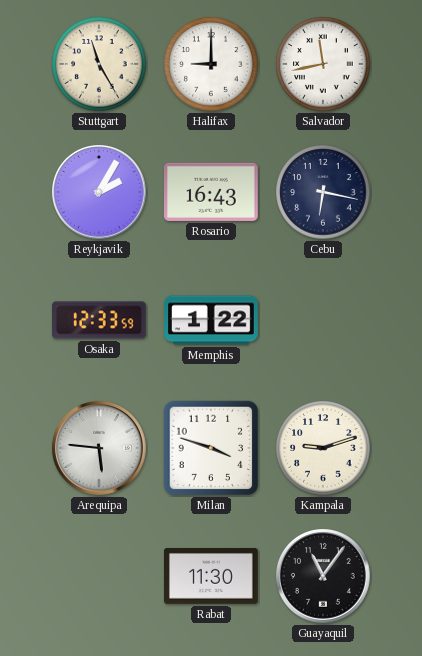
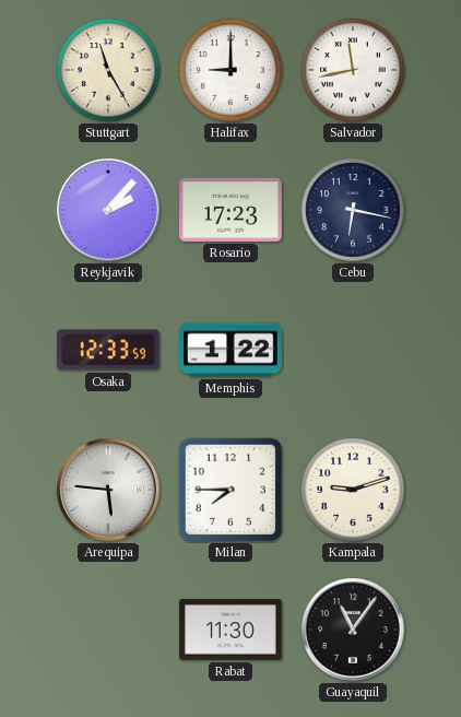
Reykjavik: 2:05 -> 2:07 (108, 210)
Rosario: 16:43 -> 17:23 (230, 210)
Milan: 3:48 -> 7:45 (230, 490)
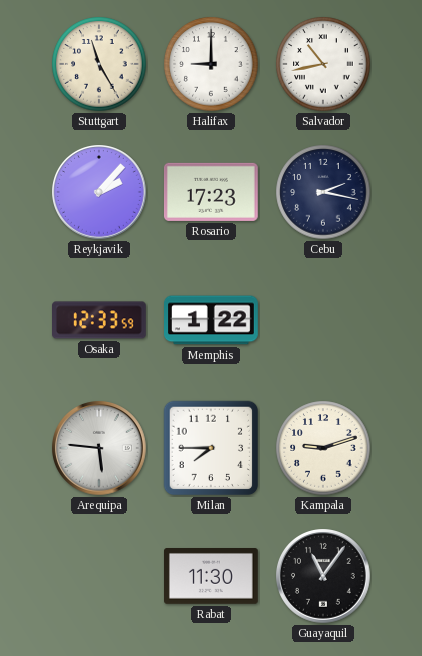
Salvador: 11:43 -> 10:43 (323, 64)
Cebu: 6:17 -> 2:17 (323, 192)
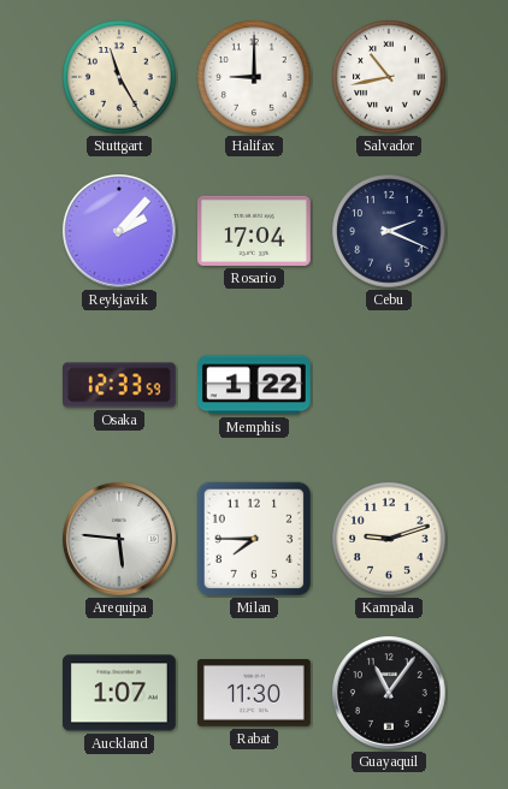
Rosario: 17:23 -> 17:04 (254, 231)
Cebu: 2:17 -> 2:19 (389, 231)
Auckland: none -> 1:07 (120, 693)
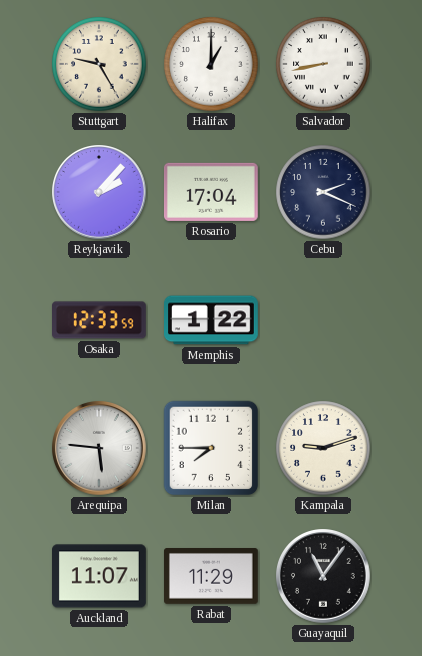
Stuttgart: 11:25 -> 9:25 (99, 64)
Halifax: 9:00 -> 1:00 (211, 64)
Salvador: 10:43 -> 8:43 (323, 64)
Auckland: 1:07 -> 11:07 (100, 576)
Rabat: 11:30 -> 11:29 (212, 577)
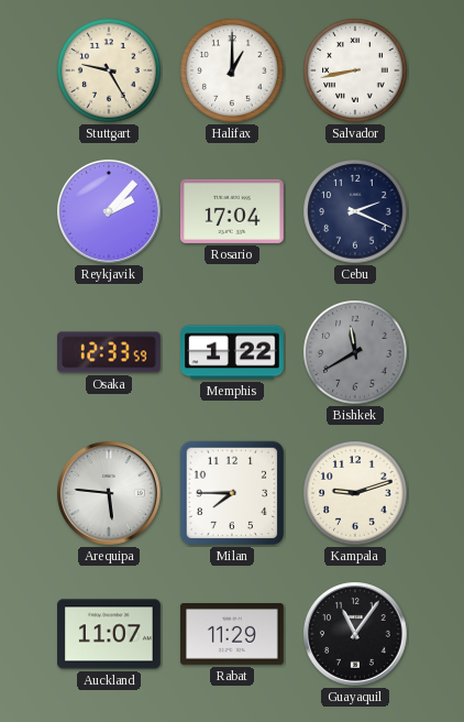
Bishkek: none -> 11:40 (355, 352)
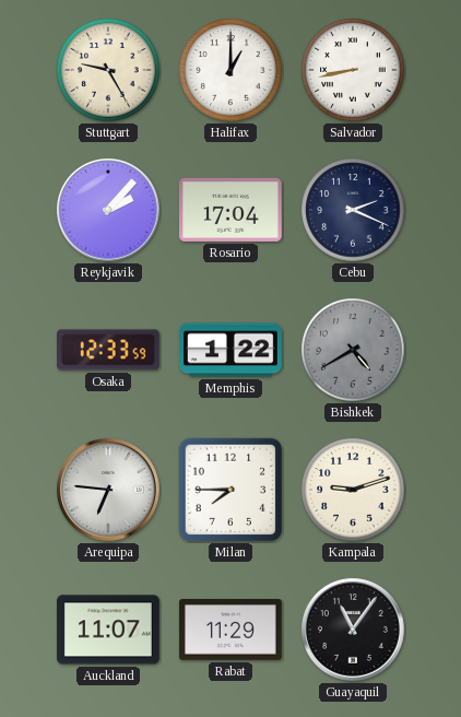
Bishkek: 11:40 -> 4:40 (353, 350)
Arequipa: 5:46 -> 6:46 (108, 490)
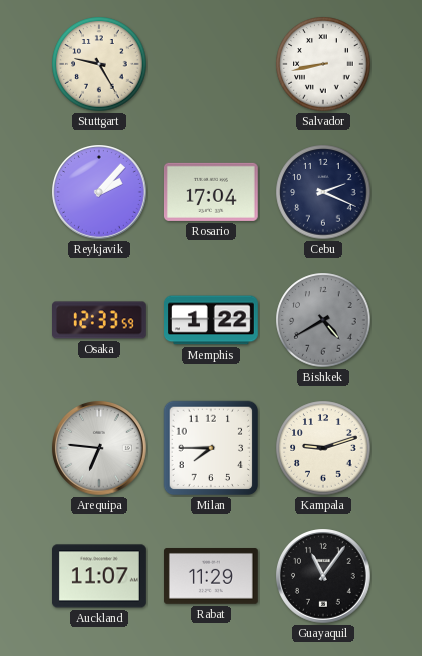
Halifax: 1:00 -> none (230, 70)
